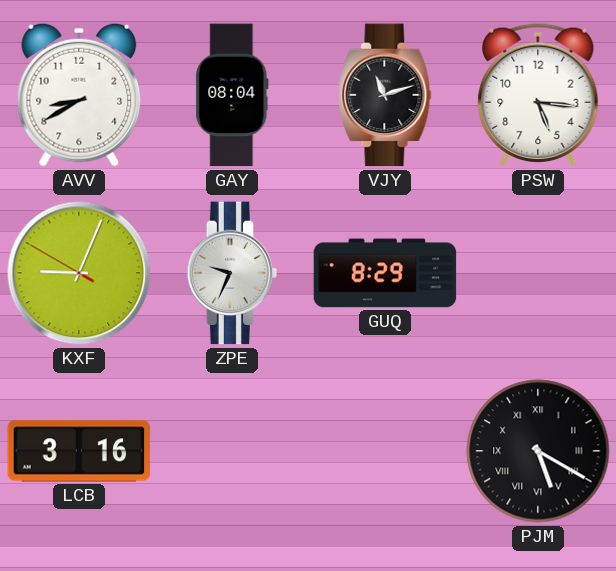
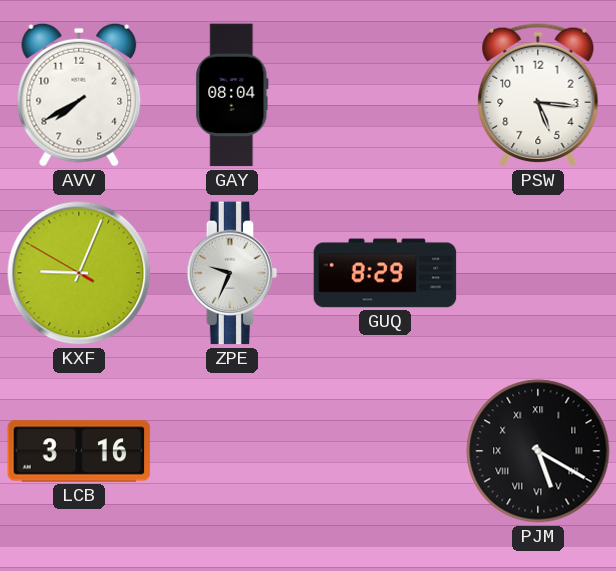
AVV: 8:40 -> 7:40 (79, 95)
VJY: 11:12 -> none (385, 95)
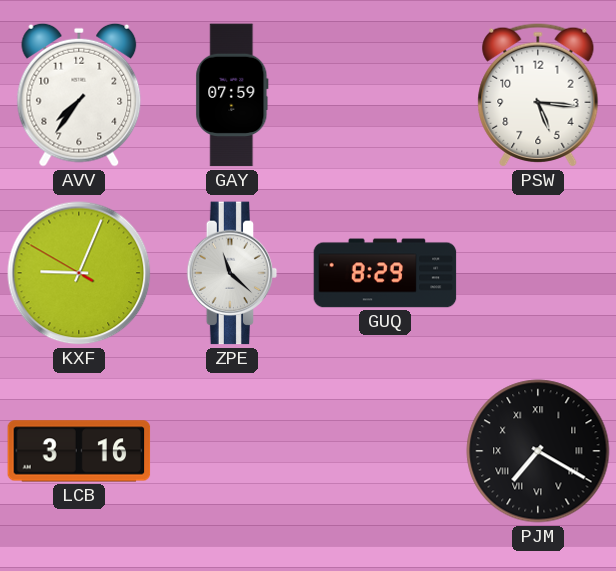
AVV: 7:40 -> 7:36 (79, 95)
GAY: 08:04 -> 07:59 (232, 95)
ZPE: 9:34 -> 11:22 (232, 273)
PJM: 5:20 -> 7:20 (538, 451)
